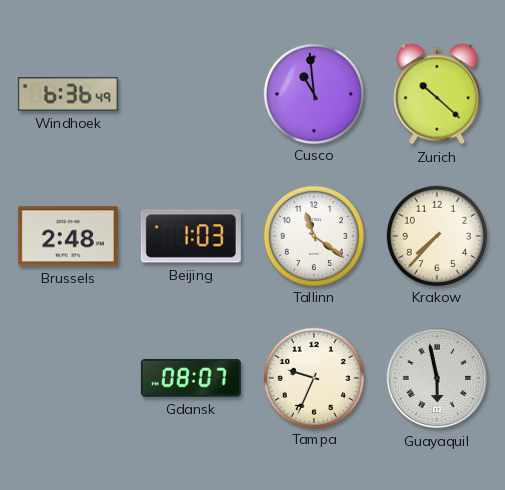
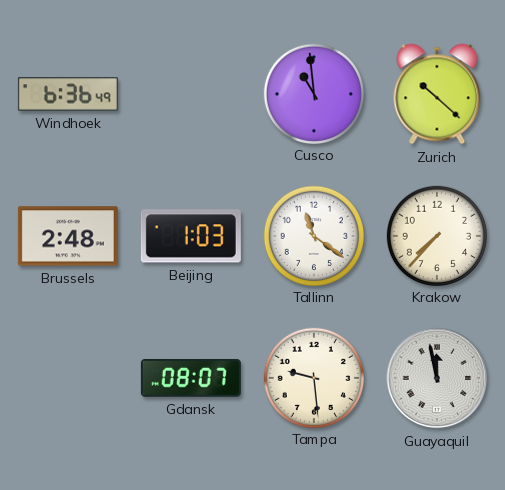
Tampa: 9:34 -> 9:29 (313, 377)
Guayaquil: 5:58 -> 11:58 (437, 378)
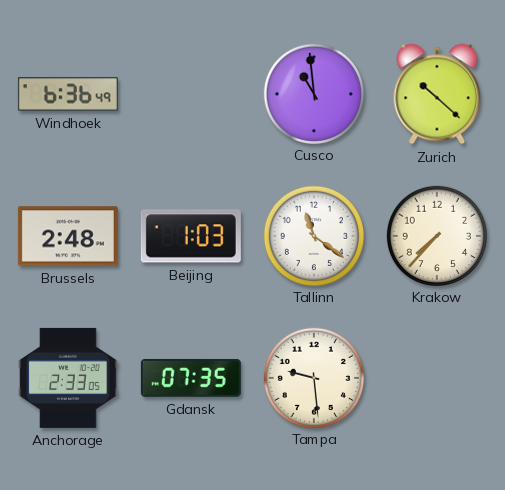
Anchorage: none -> 2:33 (68, 378)
Gdansk: 08:07 -> 07:35 (191, 378)
Guayaquil: 11:58 -> none (437, 378)
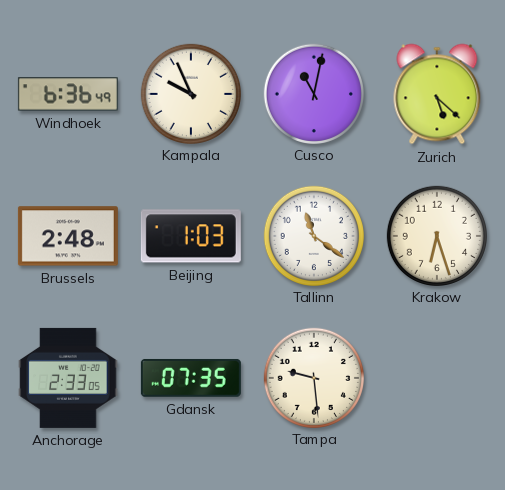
Kampala: none -> 9:56 (190, 93)
Cusco: 10:59 -> 11:02 (313, 93)
Zurich: 10:22 -> 5:22 (437, 94)
Krakow: 7:37 -> 6:27 (436, 235)
